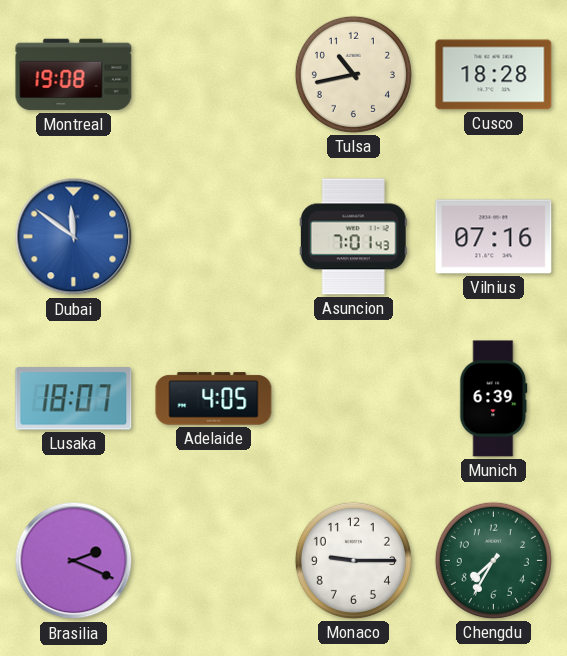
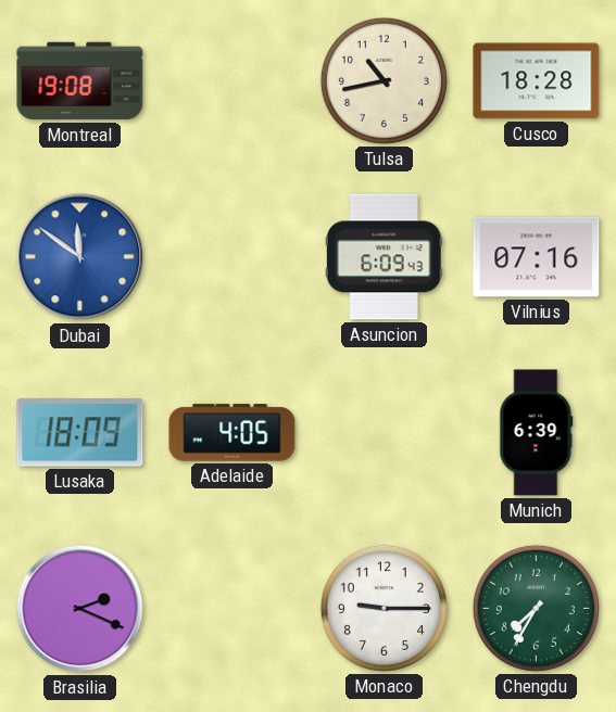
Asuncion: 7:01 -> 6:09 (384, 257)
Lusaka: 18:07 -> 18:09 (80, 433)
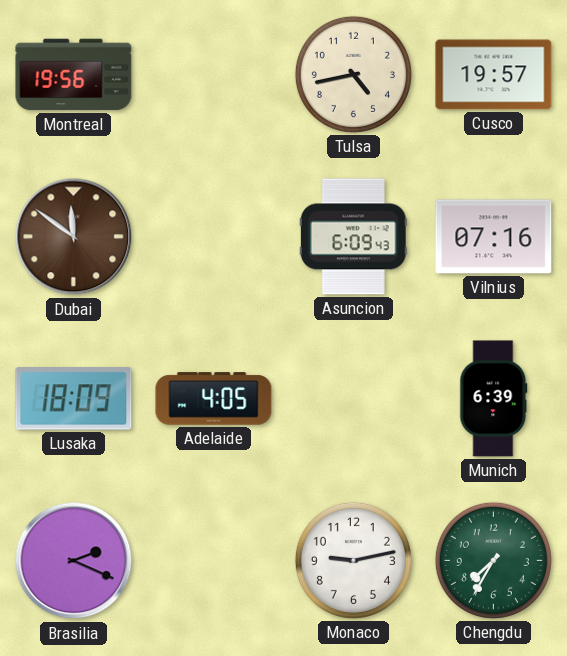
Montreal: 19:08 -> 19:56 (74, 75)
Tulsa: 10:43 -> 4:43 (353, 74)
Cusco: 18:28 -> 19:57 (494, 75)
Dubai dial: blue -> brown (74, 237)
Monaco: 9:15 -> 9:13 (353, 560)
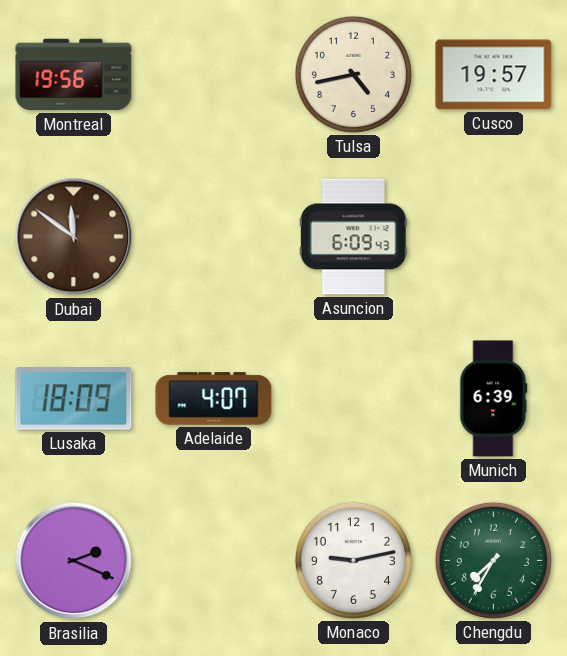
Vilnius: 07:16 -> none (494, 237)
Adelaide: 4:05 -> 4:07 (214, 399)
